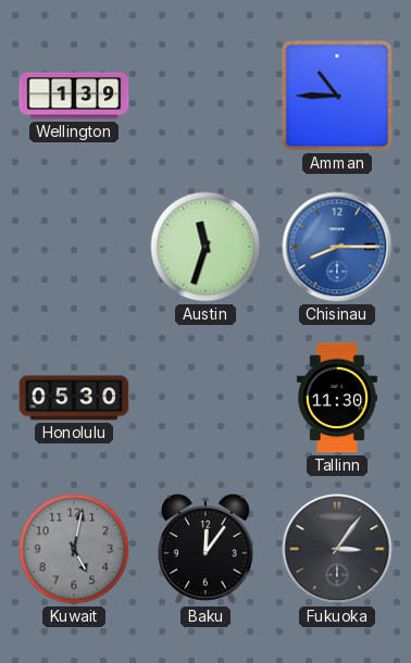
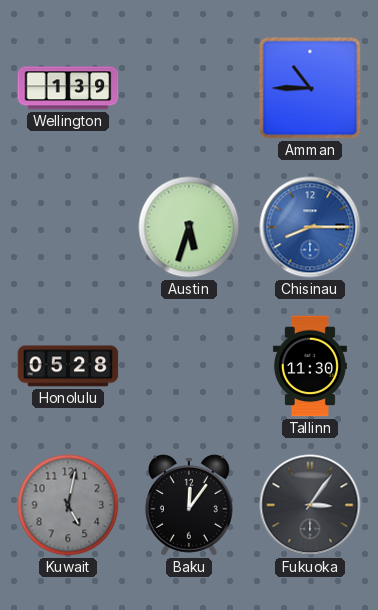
Austin: 11:33 -> 5:33 (189, 227)
Honolulu: 05:30 -> 05:28 (68, 366)
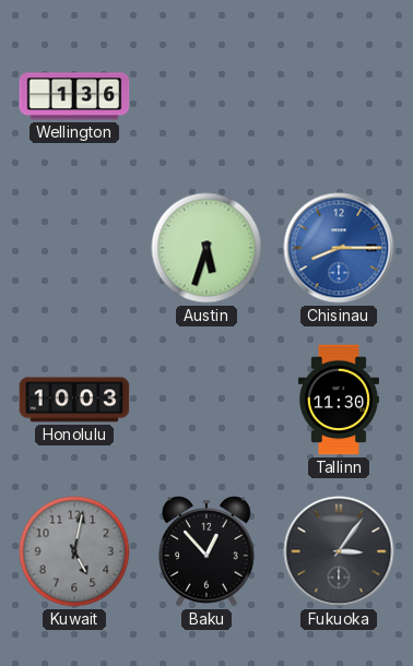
Wellington: 1:39 -> 1:36 (74, 96)
Amman: 10:45 -> none (310, 88)
Honolulu: 05:28 -> 10:03 (74, 400)
Baku: 12:06 -> 12:53 (206, 551)
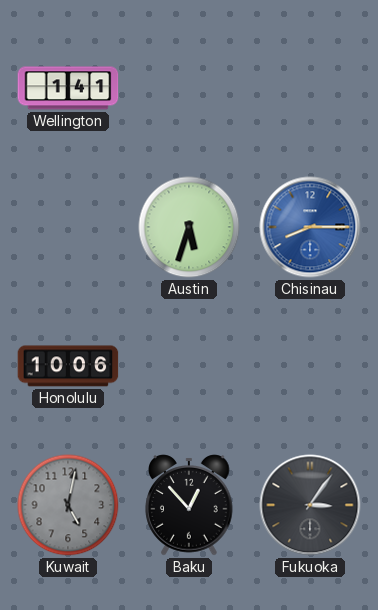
Wellington: 1:36 -> 1:41 (68, 88)
Honolulu: 10:03 -> 10:06 (68, 366)
Tallinn: 11:30 -> none (339, 400)
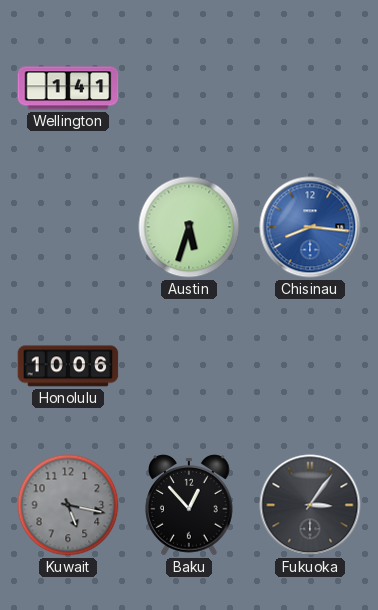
Chisinau: 8:15 -> 8:16 (310, 227)
Kuwait: 5:02 -> 5:17 (68, 505)
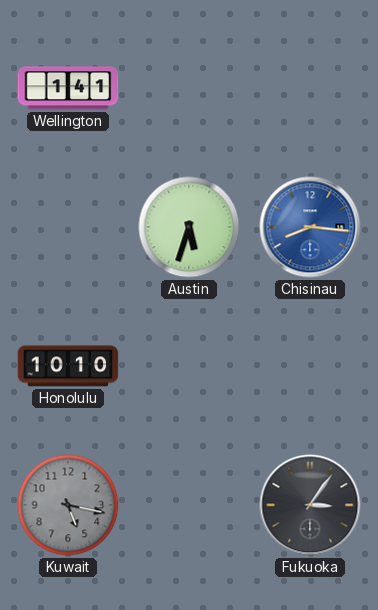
Honolulu: 10:06 -> 10:10 (68, 366)
Baku: 12:53 -> none (189, 505)
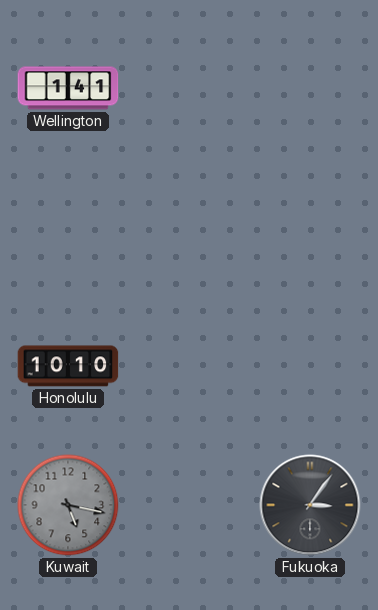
Austin: 5:33 -> none (189, 227)
Chisinau: 8:16 -> none (310, 227)
